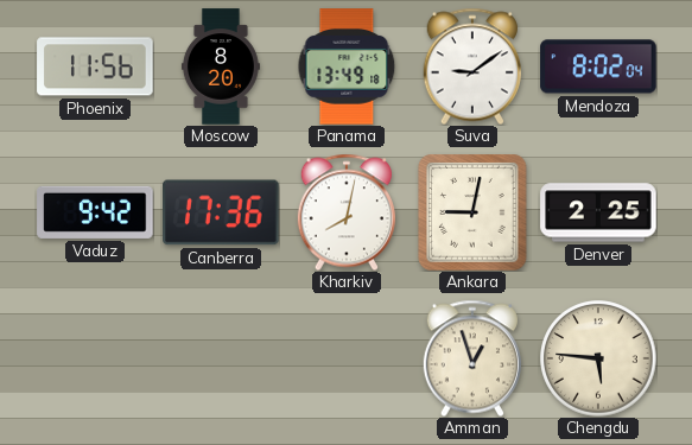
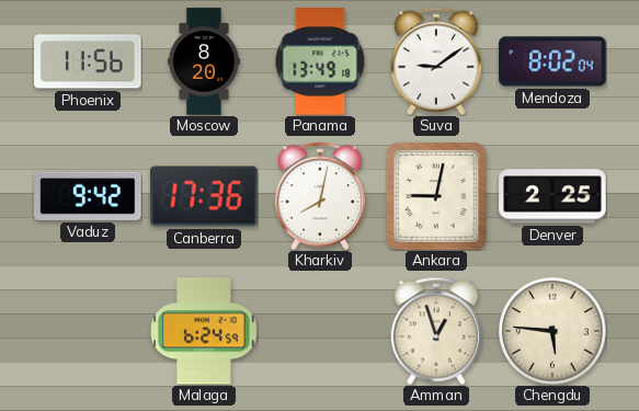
Malaga: none -> 6:24 (204, 331)
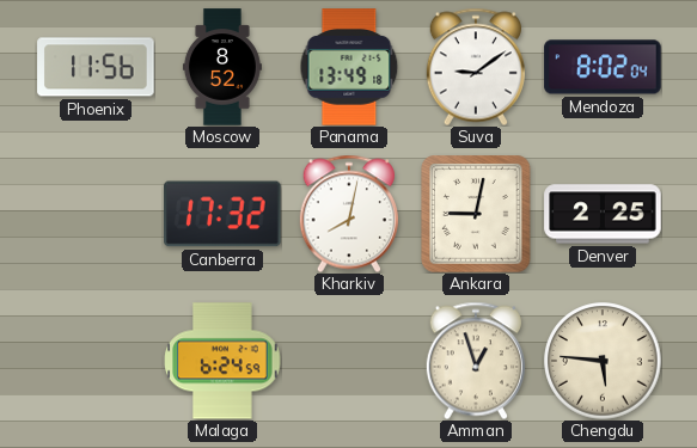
Moscow: 8:20 -> 8:52 (222, 67)
Vaduz: 9:42 -> none (88, 196)
Canberra: 17:36 -> 17:32 (222, 214)
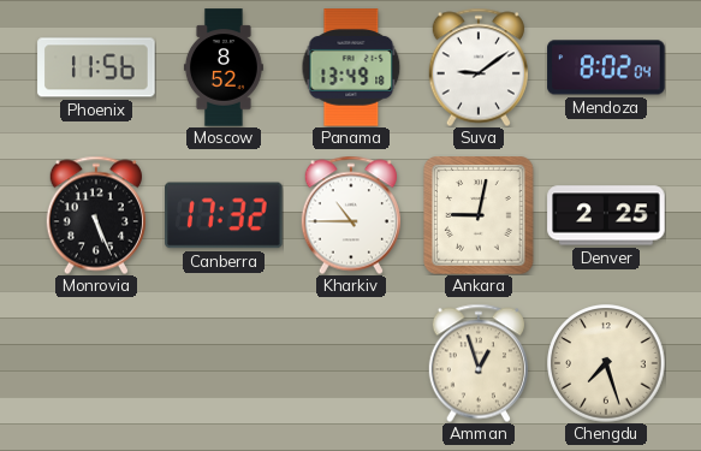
Monrovia: none -> 5:26 (95, 215)
Kharkiv: 8:02 -> 10:45 (350, 215)
Malaga: 6:24 -> none (222, 361)
Chengdu: 5:46 -> 7:27 (606, 363)
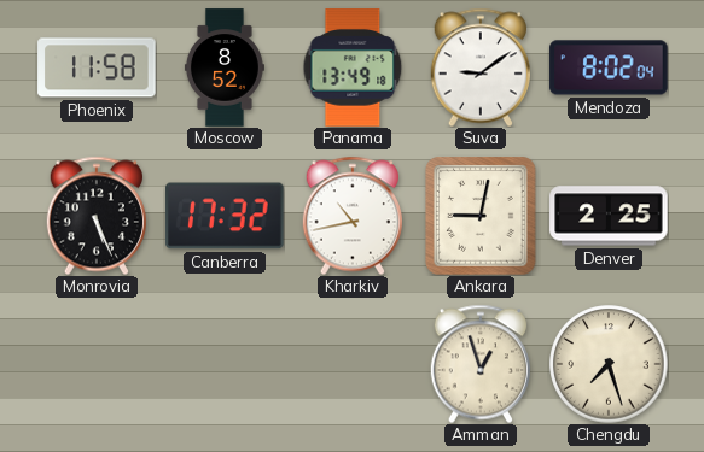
Phoenix: 11:56 -> 11:58 (97, 67)
Kharkiv: 10:45 -> 10:43 (351, 216)
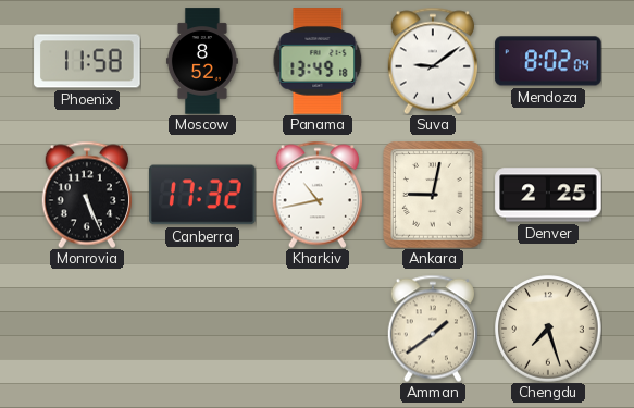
Amman: 12:57 -> 1:39 (432, 329)
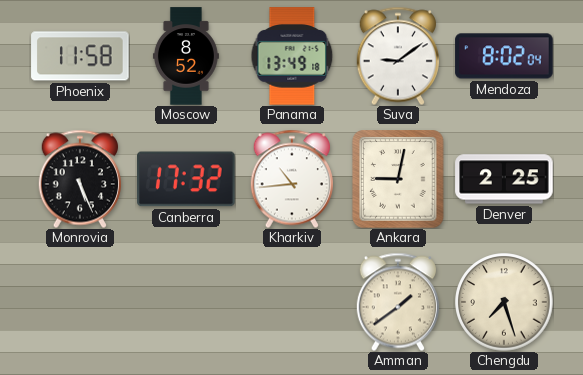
Kharkiv: 10:43 -> 10:44 (291, 179)
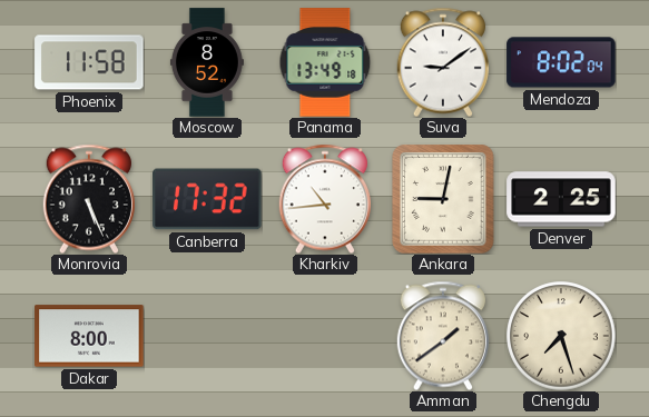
Dakar: none -> 8:00 (89, 336)
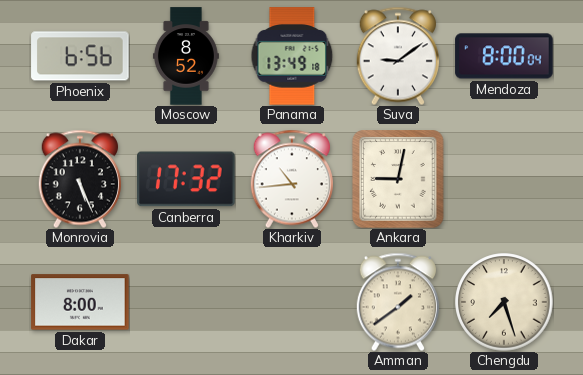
Phoenix: 11:58 -> 6:56 (80, 56)
Mendoza: 8:02 -> 8:00 (504, 56)
Denver: 2:25 -> none (561, 199)
